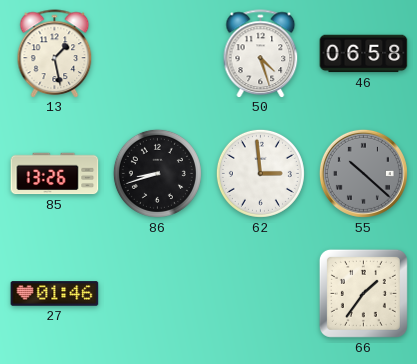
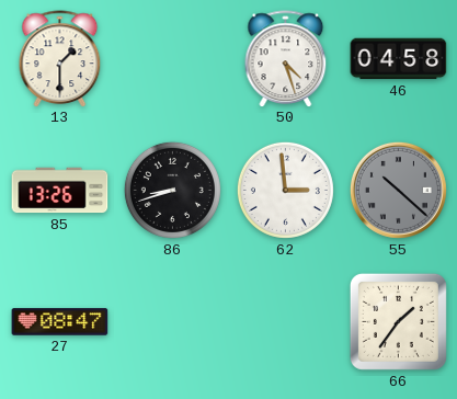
13: 1:28 -> 1:30 (60, 58)
46: 06:58 -> 04:58 (399, 59)
27: 01:46 -> 08:47 (60, 322)
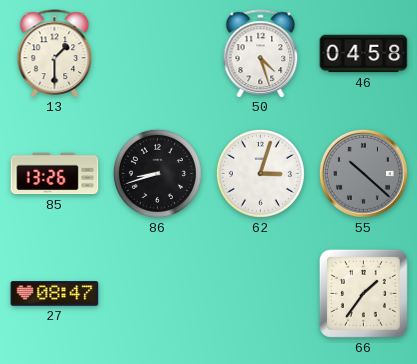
62: 2:59 -> 3:03 (260, 173)
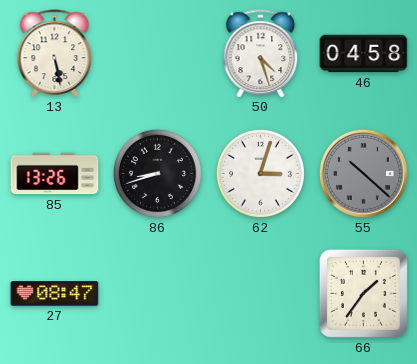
13: 1:30 -> 5:28 (55, 53)
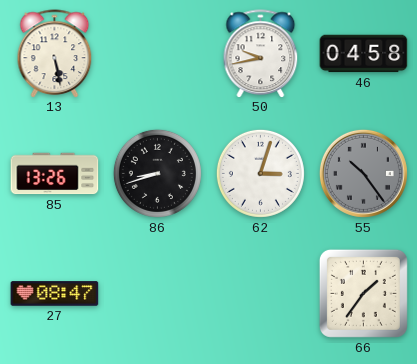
50: 4:27 -> 9:43 (261, 53)
55: 10:22 -> 10:24 (363, 173)
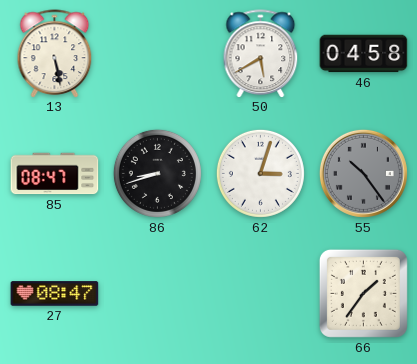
50: 9:43 -> 5:40 (261, 53)
85: 13:26 -> 08:47 (55, 174)
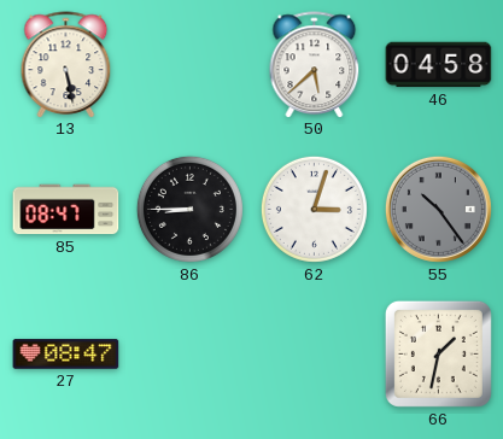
50: 5:40 -> 5:38 (315, 64)
86: 8:42 -> 8:45 (189, 209)
66: 1:36 -> 1:32 (438, 353)
